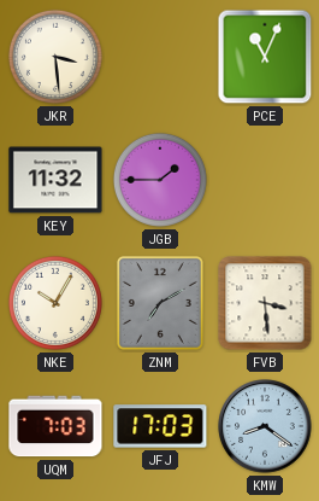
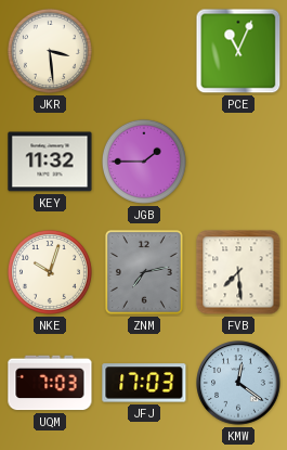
NKE: 10:05 -> 10:03 (50, 272)
ZNM: 7:10 -> 7:13 (144, 272)
FVB: 3:29 -> 7:29 (238, 272)
KMW: 8:21 -> 12:21 (238, 383)
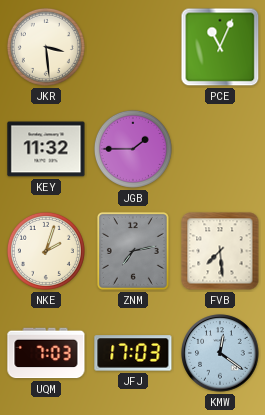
NKE: 10:03 -> 2:03 (46, 251)
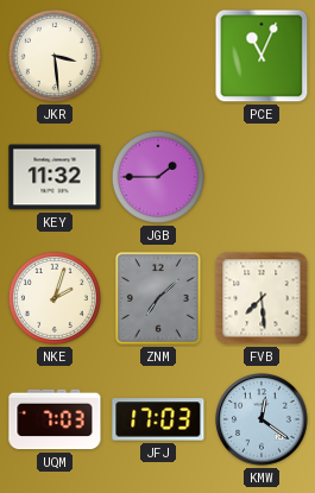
ZNM: 7:13 -> 7:08 (158, 298)
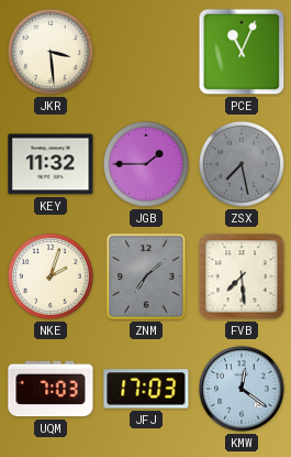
ZSX: none -> 7:28 (242, 164)
